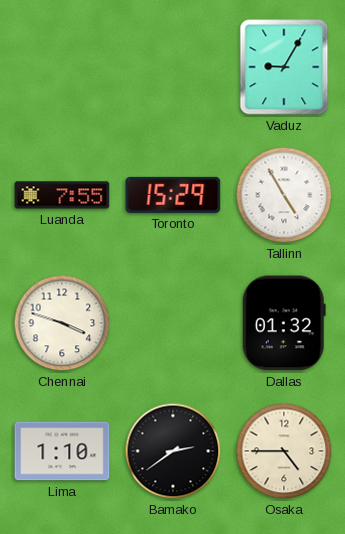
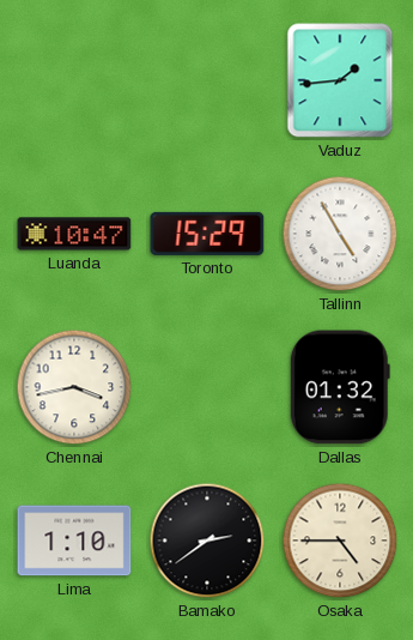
Vaduz: 9:05 -> 1:44 (340, 80)
Luanda: 7:55 -> 10:47 (74, 234)
Chennai: 3:48 -> 3:43 (74, 387)
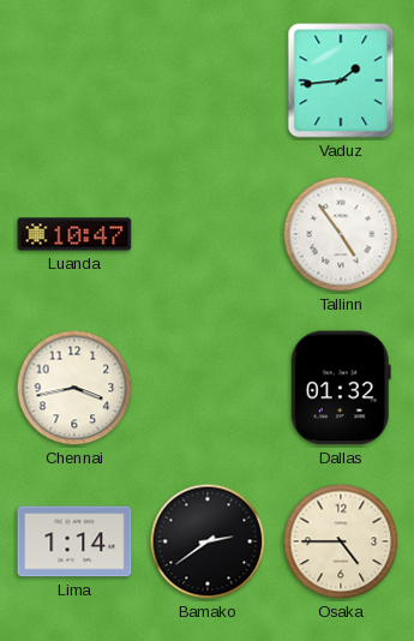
Toronto: 15:29 -> none (207, 234)
Tallinn: 4:55 -> 4:54 (341, 234)
Lima: 1:10 -> 1:14 (74, 541)
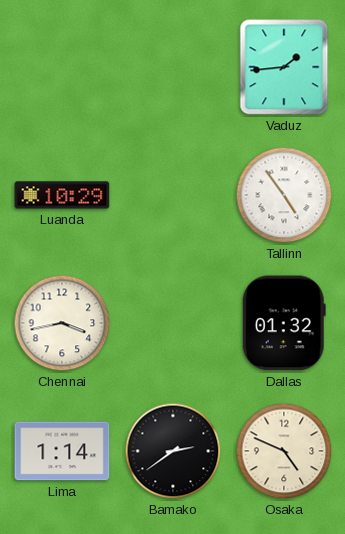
Luanda: 10:47 -> 10:29 (62, 195)
Osaka: 4:45 -> 4:49 (284, 451)
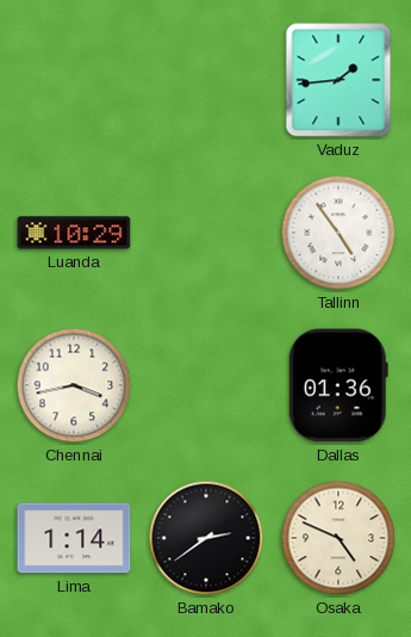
Dallas: 01:32 -> 01:36 (338, 385)
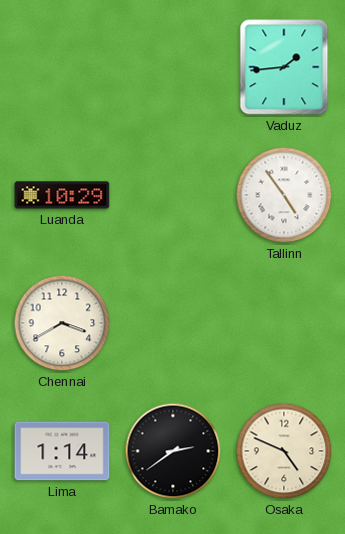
Chennai: 3:43 -> 3:40 (62, 323)
Dallas: 01:36 -> none (338, 385)
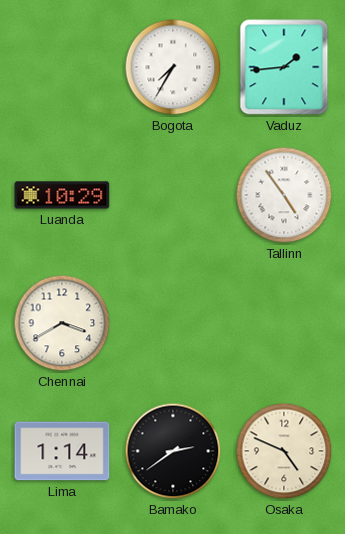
Bogota: none -> 7:35 (173, 67)
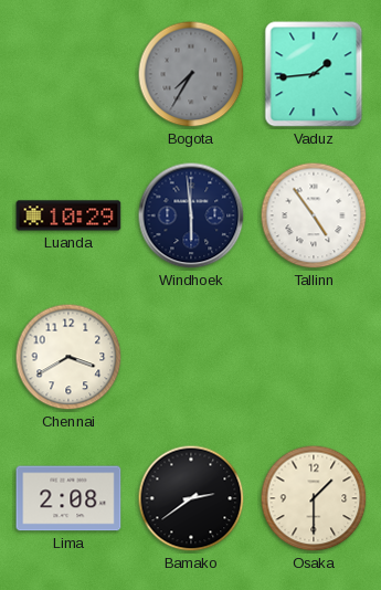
Bogota dial: white -> grey (191, 74)
Windhoek: none -> 5:59 (191, 215)
Lima: 1:14 -> 2:08 (68, 498)
Osaka: 4:49 -> 1:30 (314, 498)
